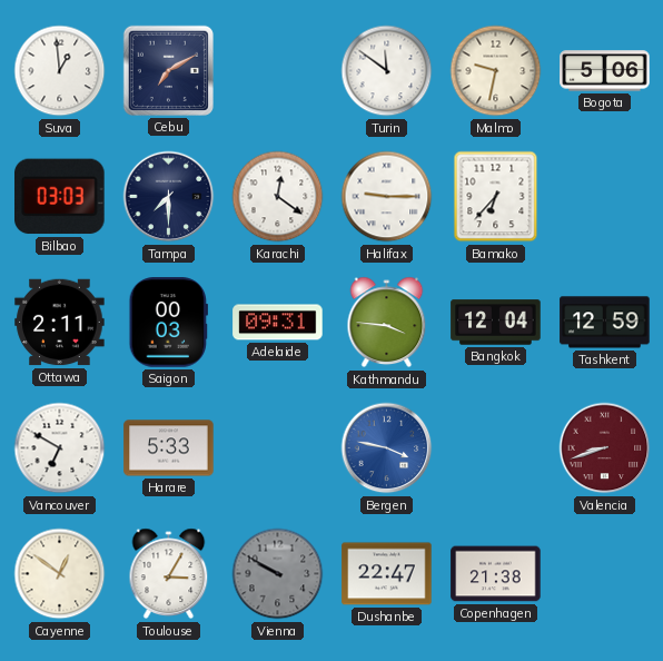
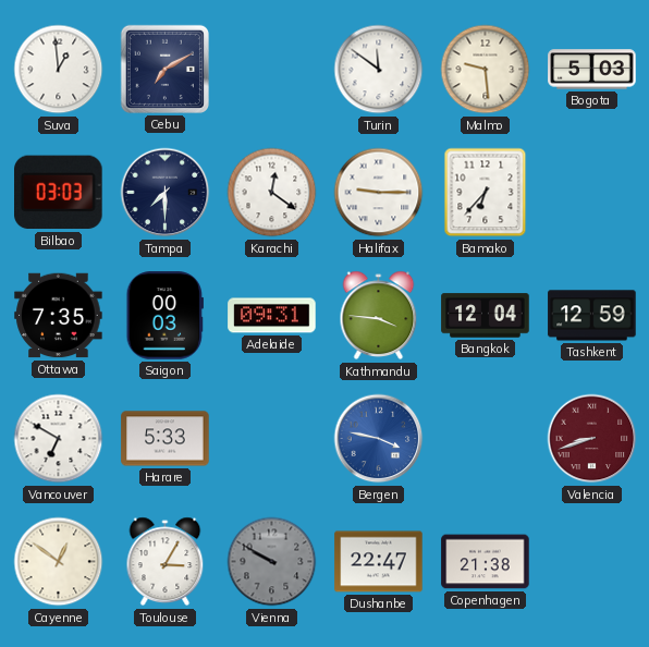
Malmo: 9:32 -> 9:29 (486, 70)
Bogota: 5:06 -> 5:03 (592, 70)
Ottawa: 2:11 -> 7:35 (59, 316)
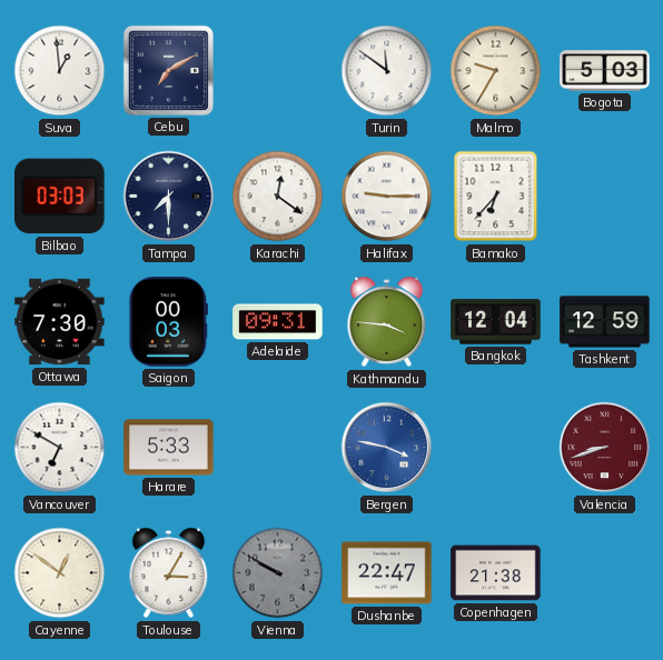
Malmo: 9:29 -> 9:35 (496, 71)
Ottawa: 7:35 -> 7:30 (60, 322)
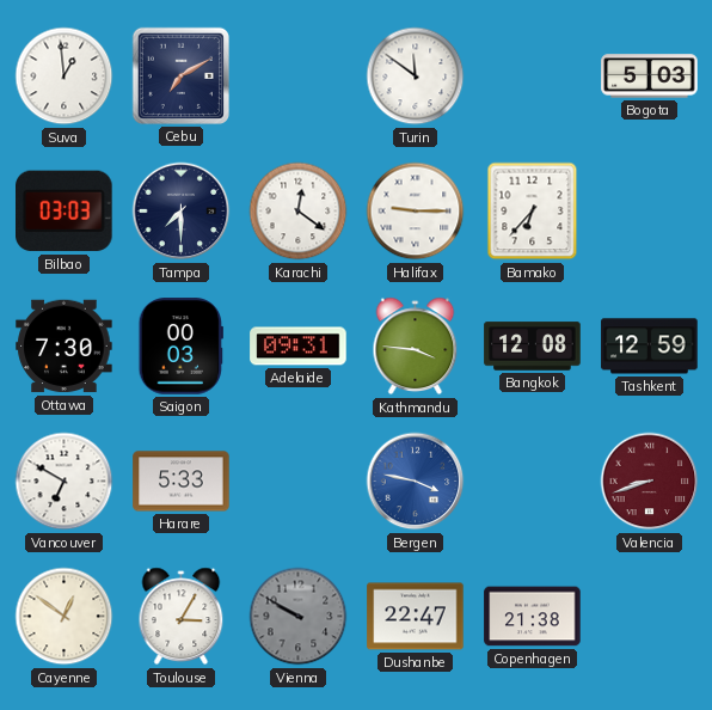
Malmo: 9:35 -> none (496, 71)
Bangkok: 12:04 -> 12:08 (533, 347)
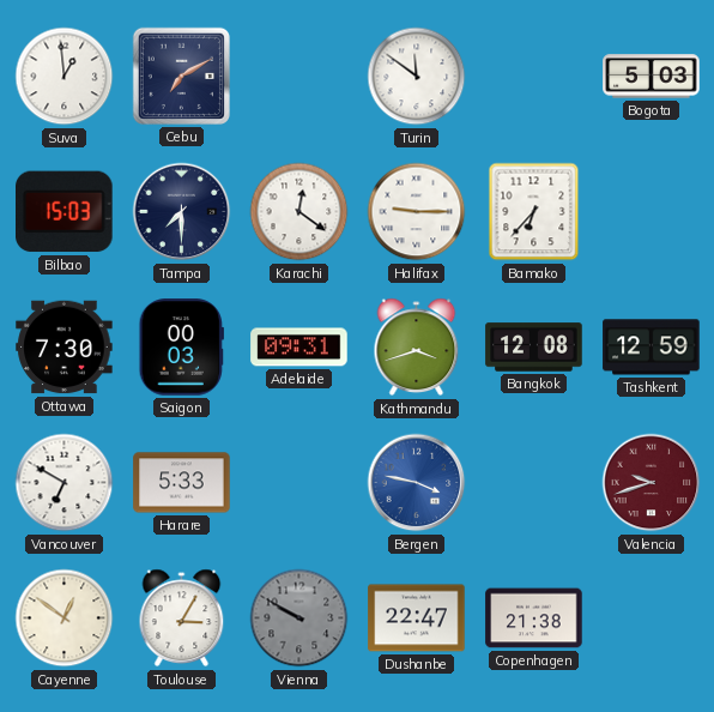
Bilbao: 03:03 -> 15:03 (65, 212)
Kathmandu: 3:46 -> 3:42 (417, 348)
Valencia: 8:42 -> 9:42 (652, 483)
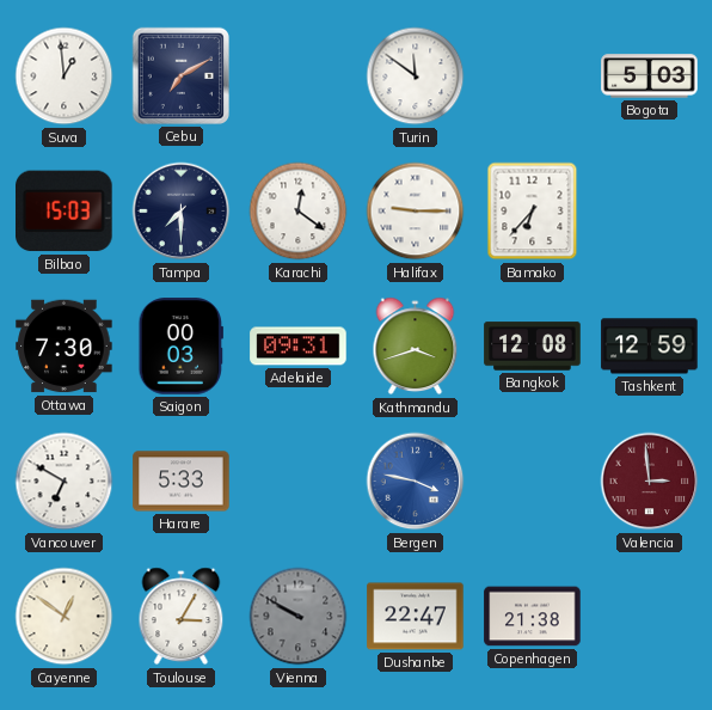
Valencia: 9:42 -> 2:59 (650, 482)
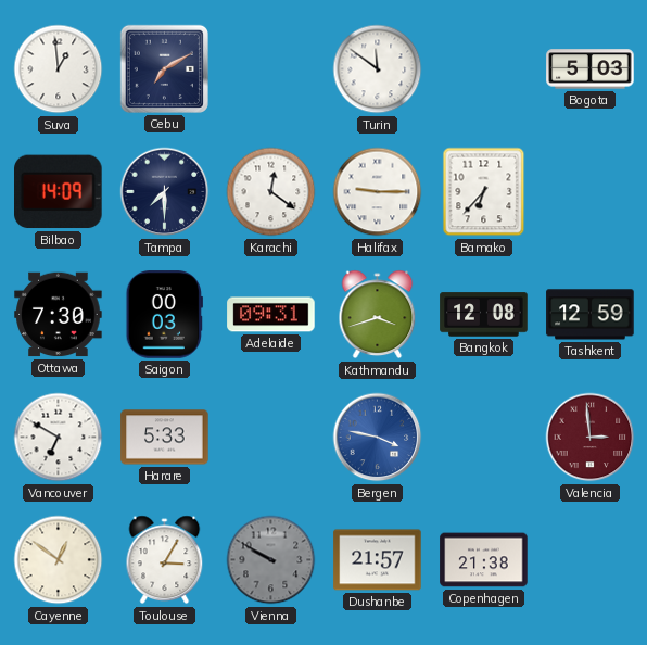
Bilbao: 15:03 -> 14:09 (59, 192)
Dushanbe: 22:47 -> 21:57 (378, 560)
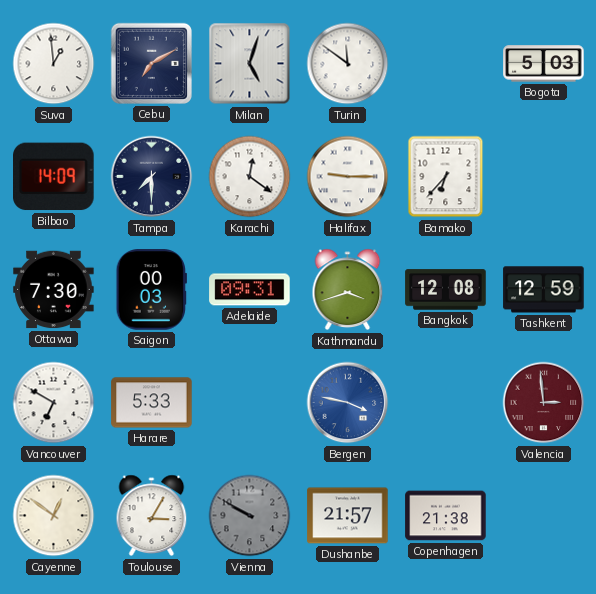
Milan: none -> 5:03 (250, 64)
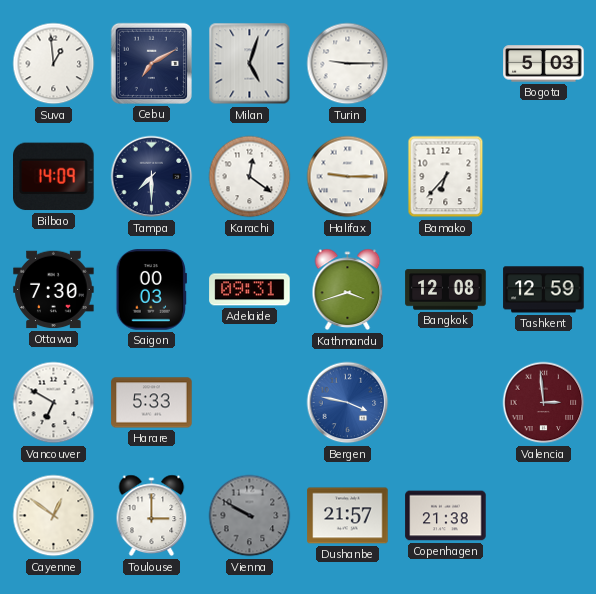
Turin: 11:51 -> 9:15 (348, 64)
Toulouse: 3:05 -> 3:00 (152, 516)
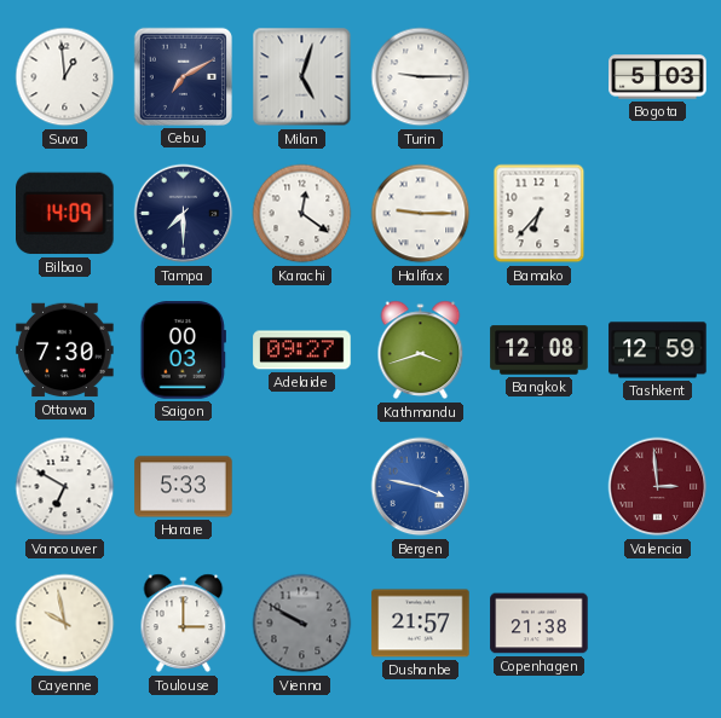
Adelaide: 09:31 -> 09:27 (302, 351)
Cayenne: 12:51 -> 9:58 (65, 624)
